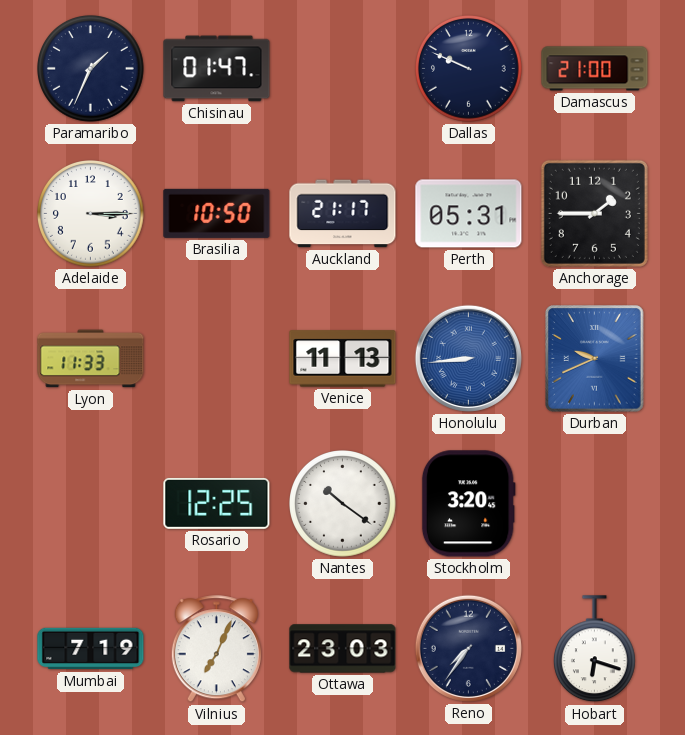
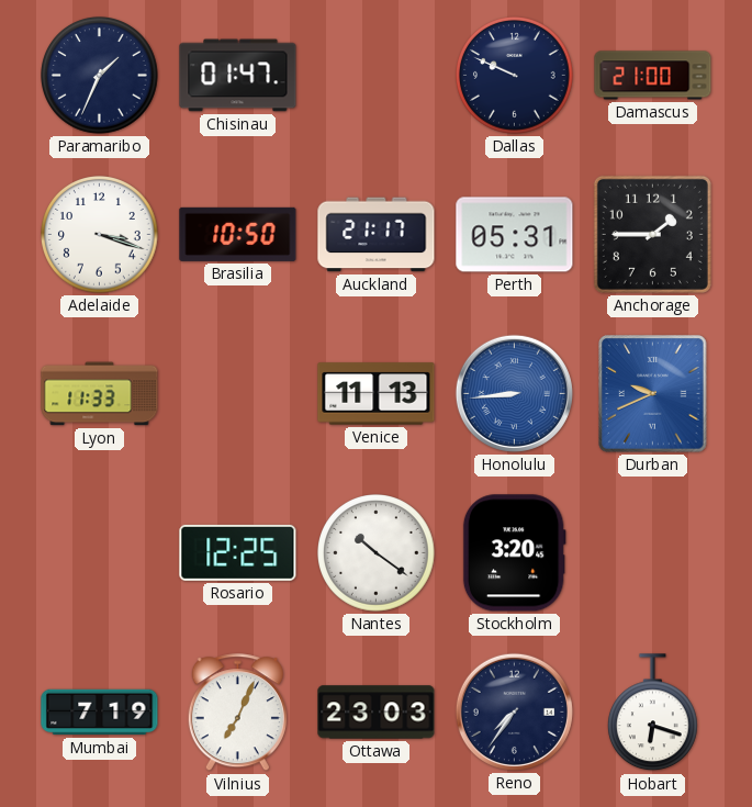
Adelaide: 3:15 -> 3:18 (100, 235)
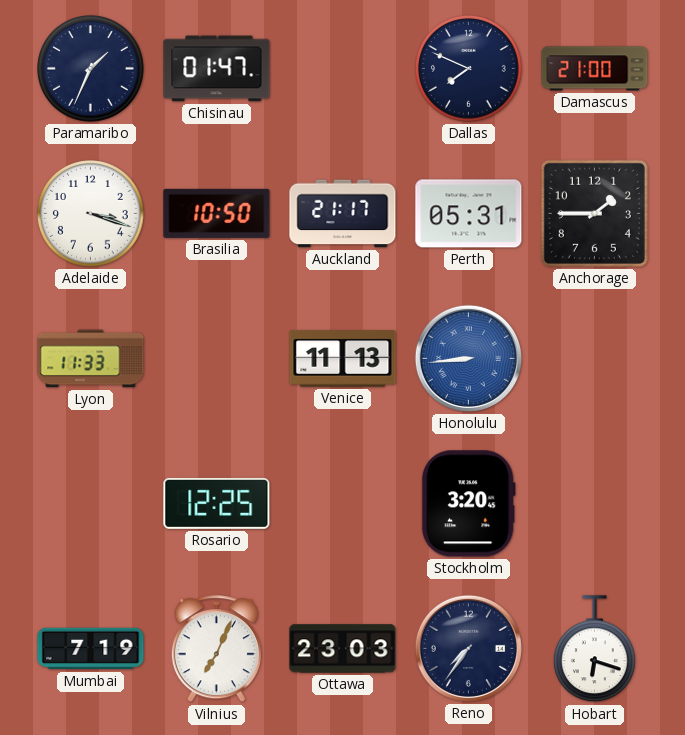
Dallas: 9:49 -> 7:49 (469, 69)
Durban: 9:41 -> none (653, 394)
Nantes: 10:21 -> none (377, 553)
